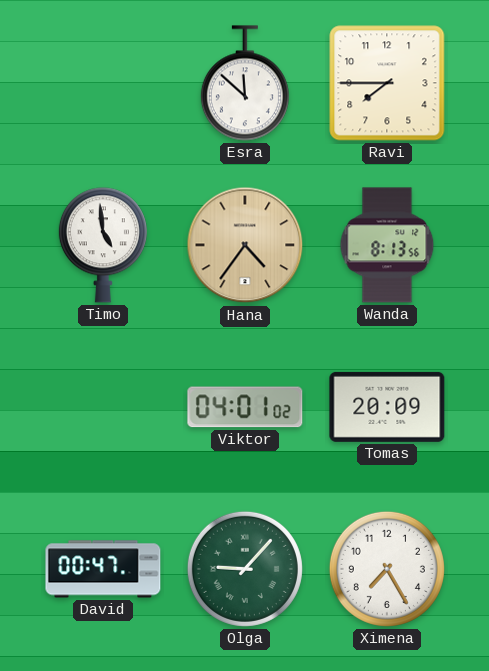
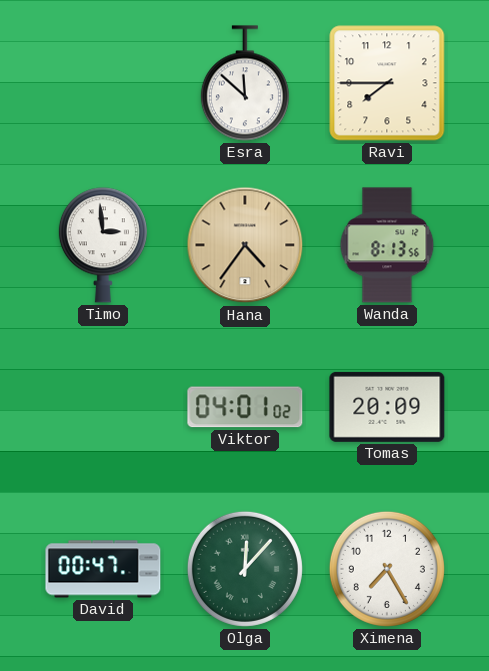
Timo: 4:59 -> 2:59 (103, 245)
Olga: 9:07 -> 12:07 (245, 569)
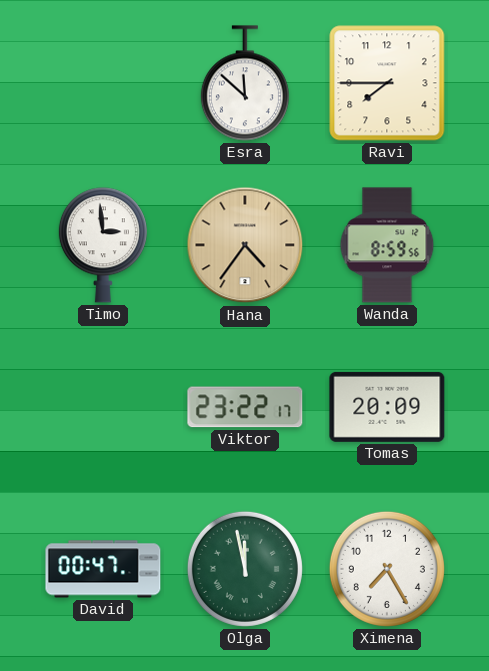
Wanda: 8:13 -> 8:59 (387, 245)
Viktor: 04:01 -> 23:22 (245, 407)
Olga: 12:07 -> 11:58 (245, 569)
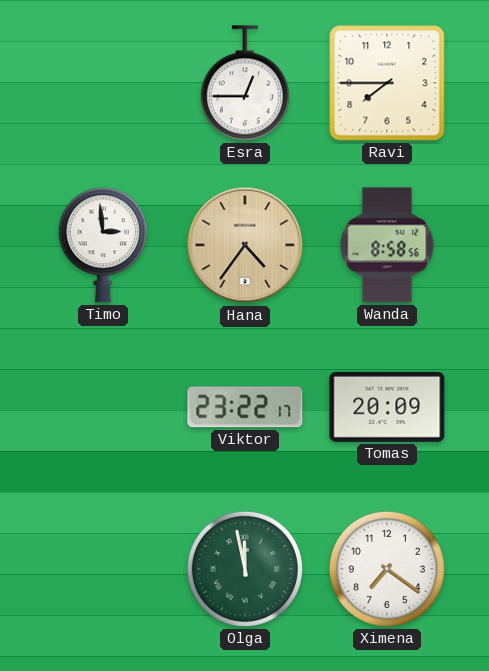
Esra: 11:52 -> 12:45 (245, 83)
Wanda: 8:59 -> 8:58 (387, 245)
David: 00:47 -> none (103, 569)
Ximena: 7:25 -> 7:21 (387, 569)
